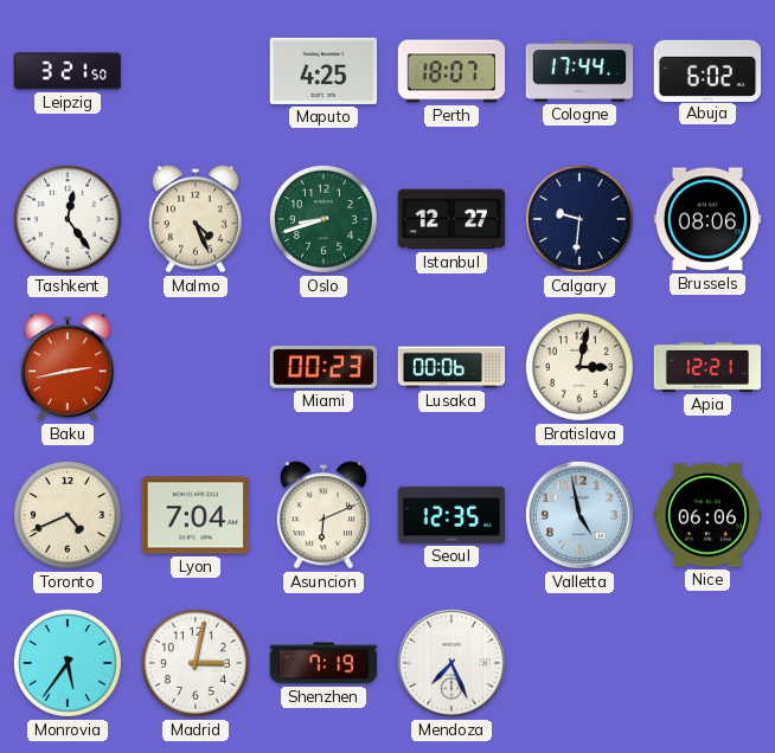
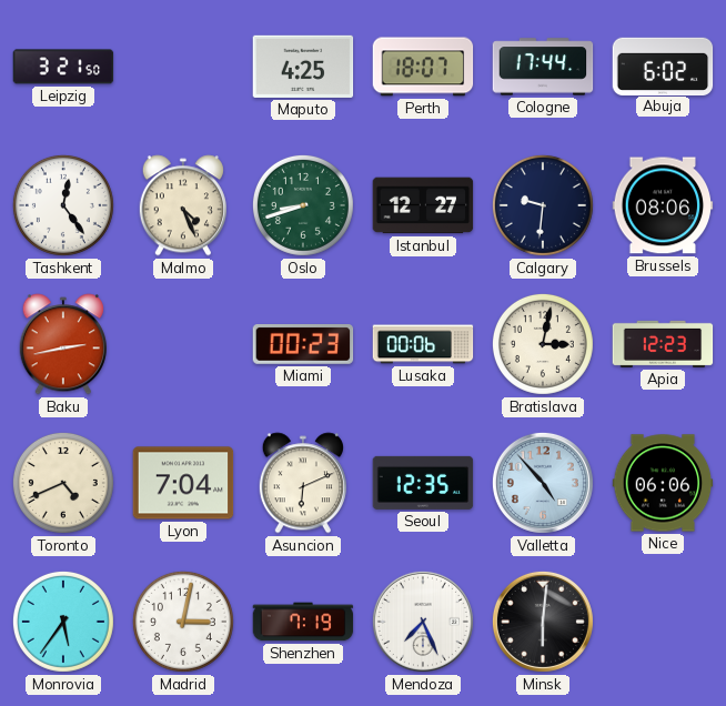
Apia: 12:21 -> 12:23 (663, 344)
Valletta: 4:58 -> 4:53 (543, 483)
Minsk: none -> 6:01 (543, 622)
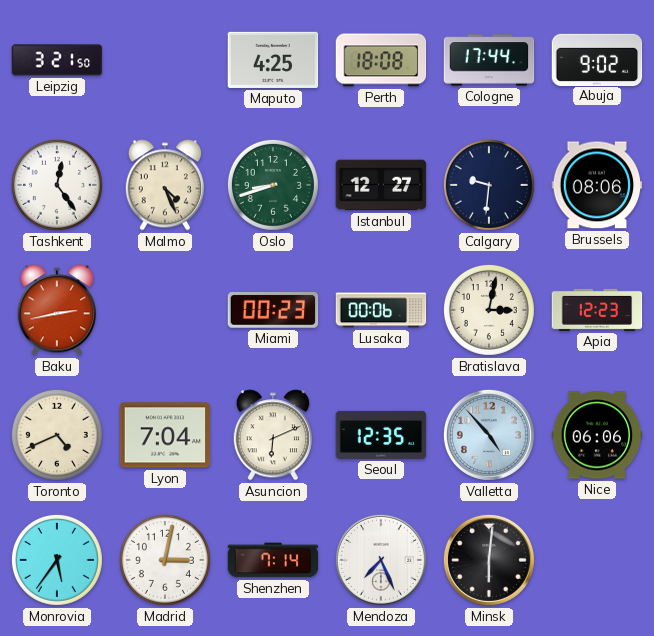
Perth: 18:07 -> 18:08 (381, 60)
Abuja: 6:02 -> 9:02 (597, 59)
Shenzhen: 7:19 -> 7:14 (273, 560)
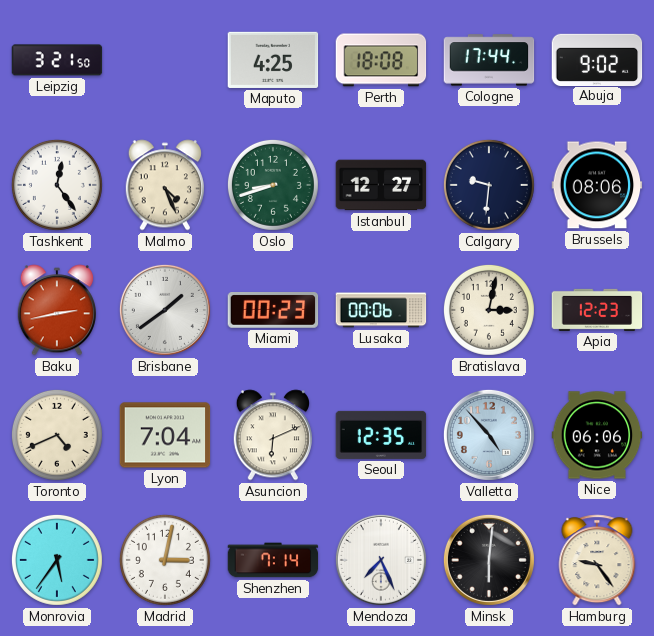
Brisbane: none -> 1:39 (165, 310)
Hamburg: none -> 9:24 (597, 560)
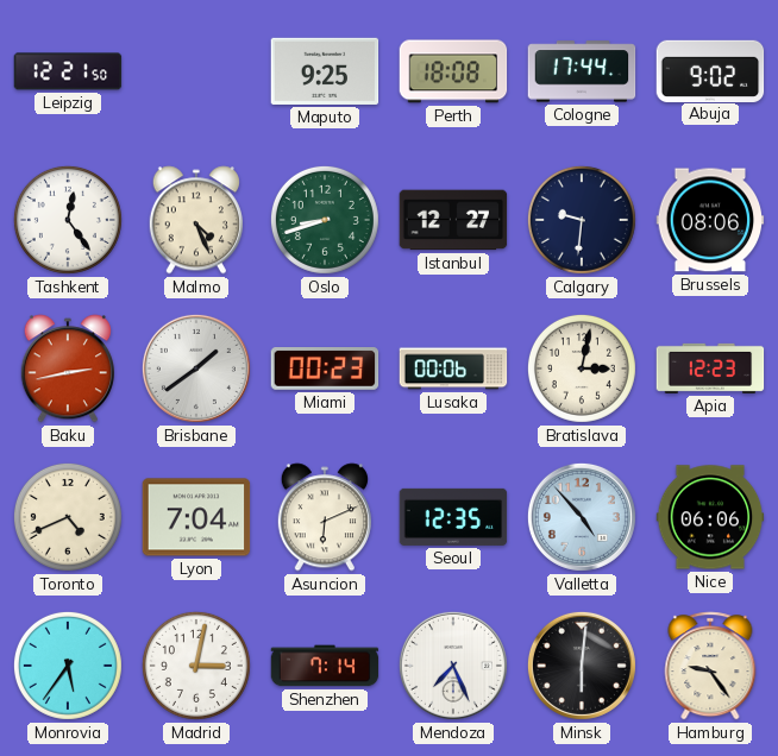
Leipzig: 3:21 -> 12:21 (68, 71)
Maputo: 4:25 -> 9:25 (325, 71)
